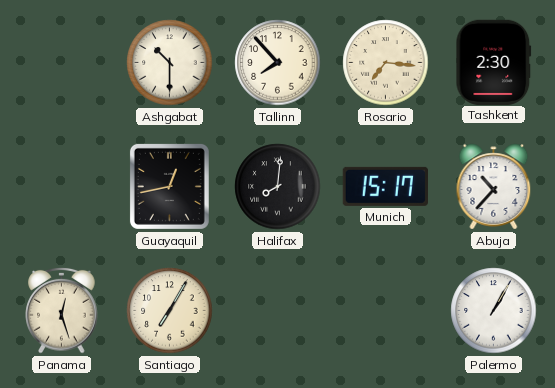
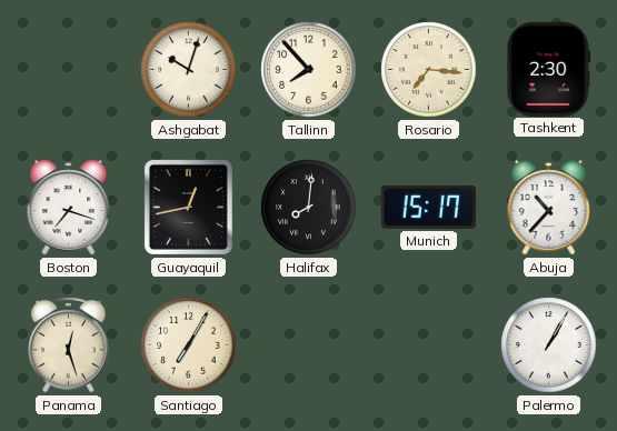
Ashgabat: 10:30 -> 10:03 (189, 70)
Boston: none -> 7:18 (69, 208)
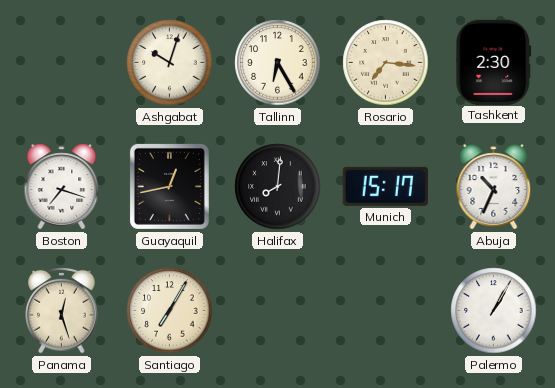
Tallinn: 7:53 -> 6:25 (278, 63)
Abuja: 10:37 -> 10:34 (494, 187)
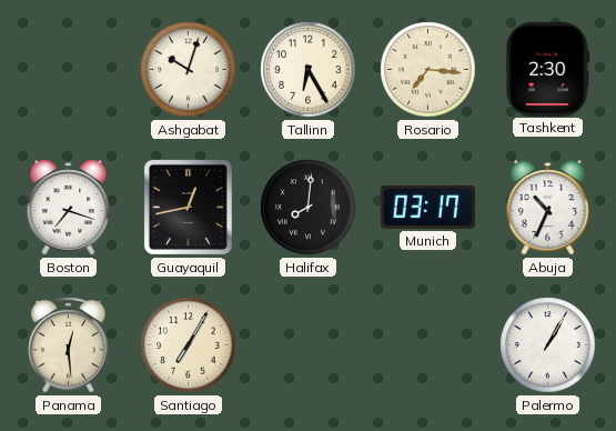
Munich: 15:17 -> 03:17 (427, 207)
Panama: 12:27 -> 12:29 (69, 344)
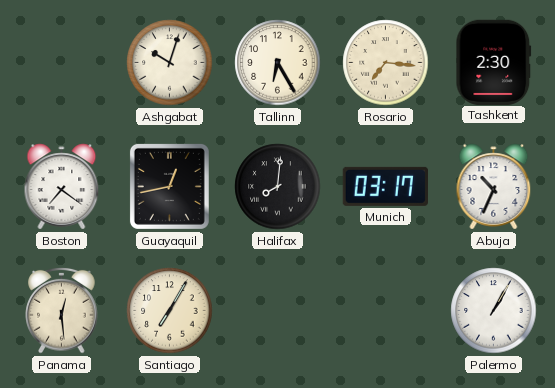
Boston: 7:18 -> 7:21 (62, 187)
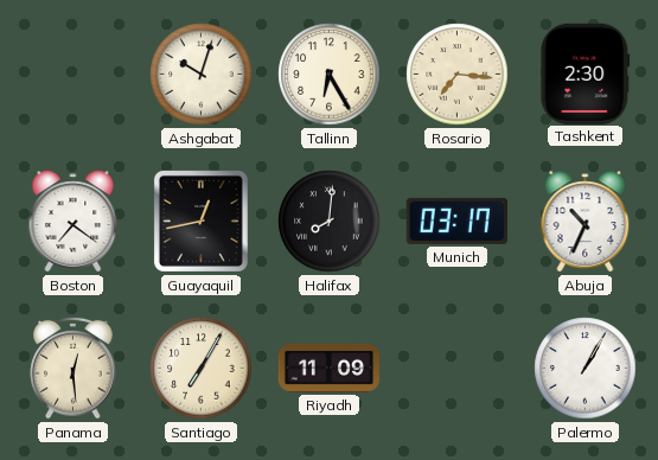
Riyadh: none -> 11:09 (328, 368)
